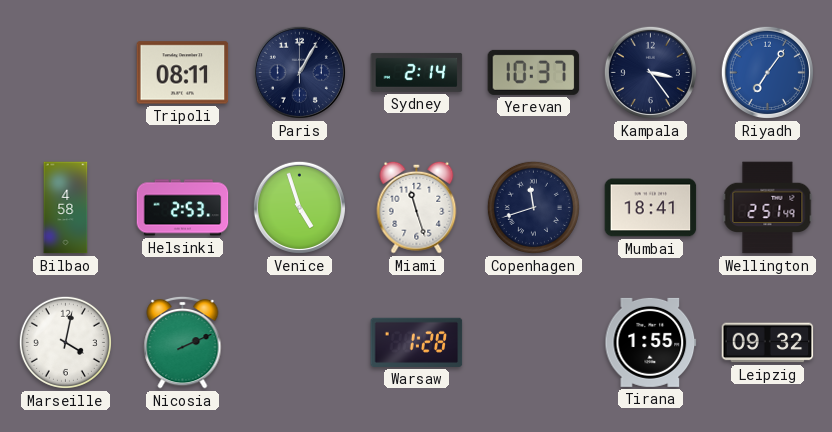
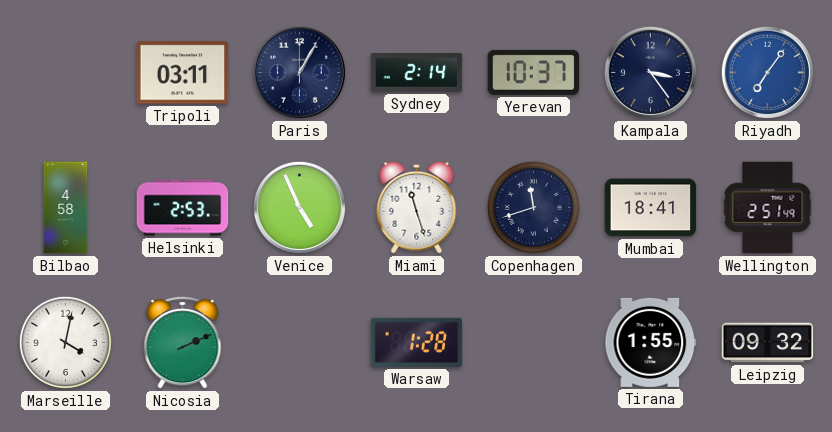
Tripoli: 08:11 -> 03:11 (183, 73)
Venice: 4:57 -> 4:56 (299, 207)
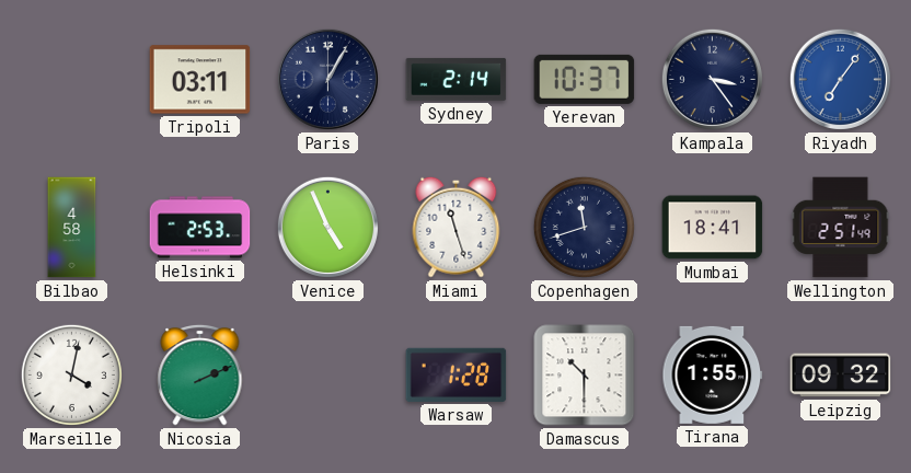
Damascus: none -> 10:30 (585, 376)
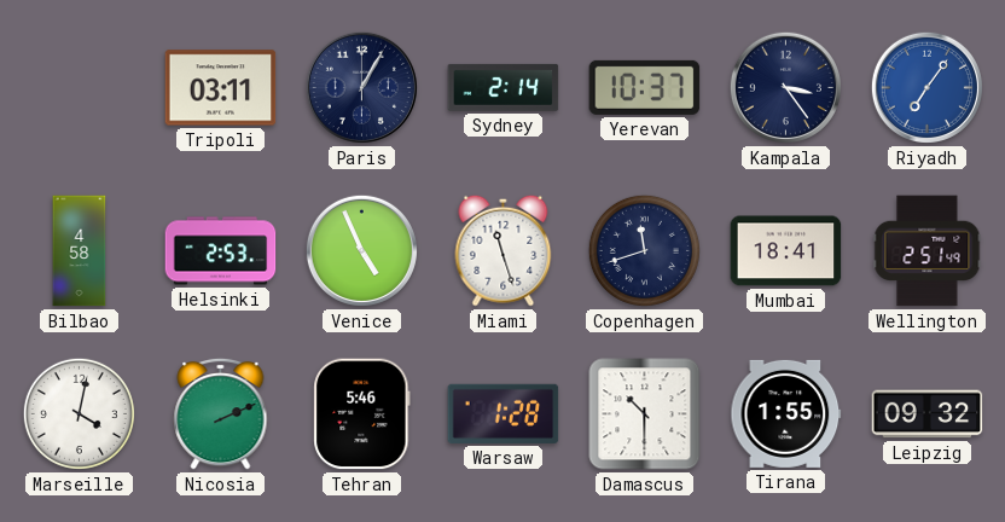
Tehran: none -> 5:46 (362, 414)
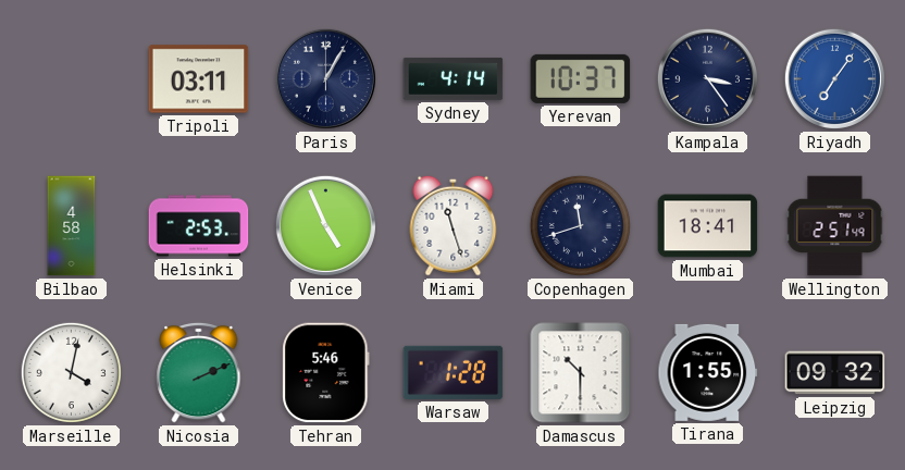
Sydney: 2:14 -> 4:14 (454, 78)
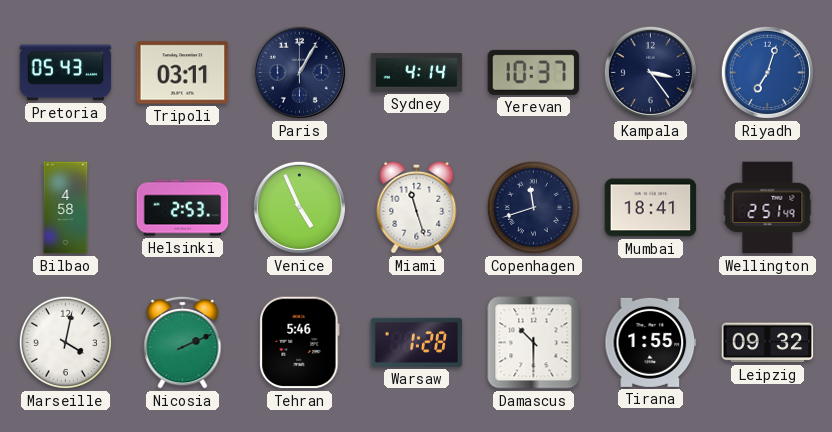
Pretoria: none -> 05:43 (66, 73)
Riyadh: 7:06 -> 7:03 (767, 72)
